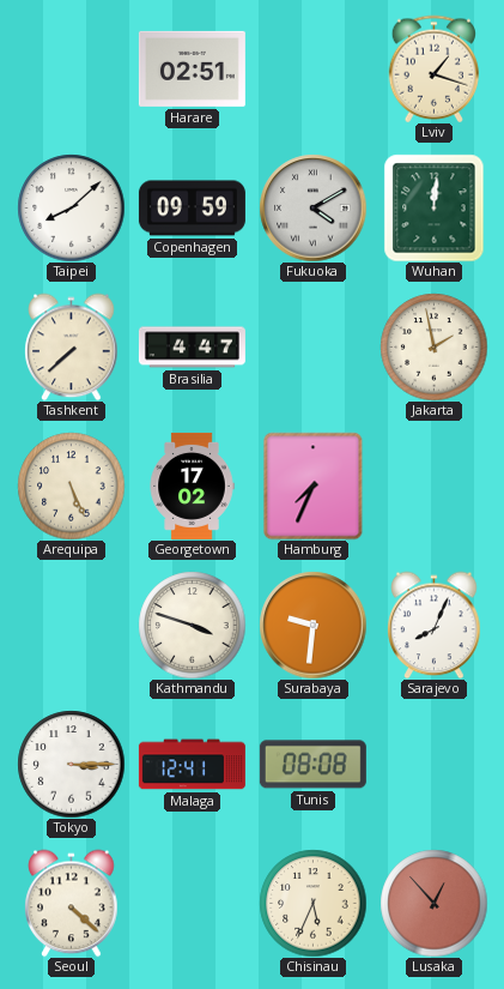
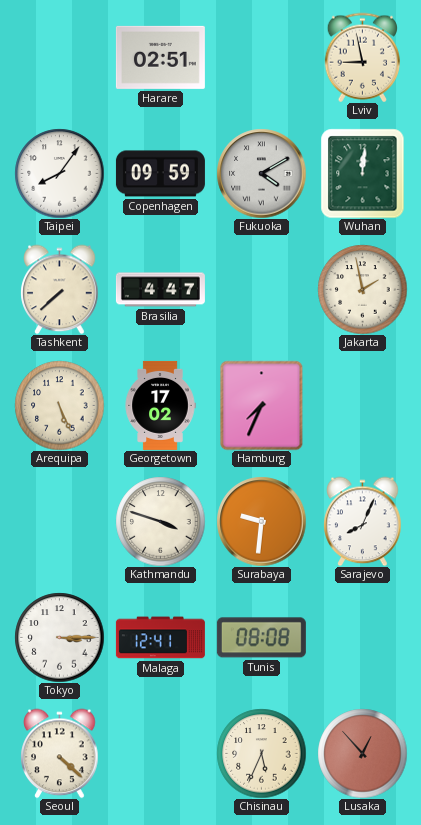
Lviv: 1:18 -> 8:58 (362, 57)
Taipei: 8:08 -> 8:06 (59, 173)
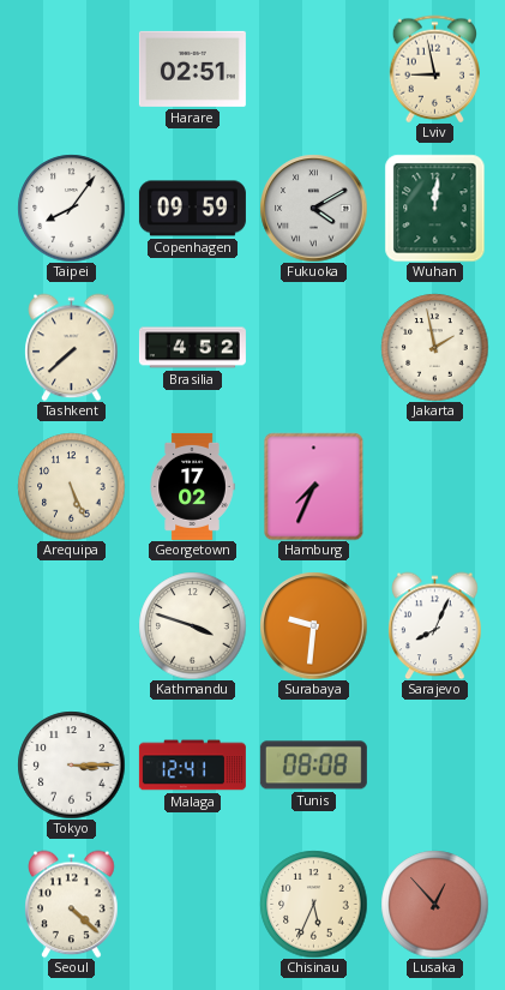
Brasilia: 4:47 -> 4:52 (192, 348)
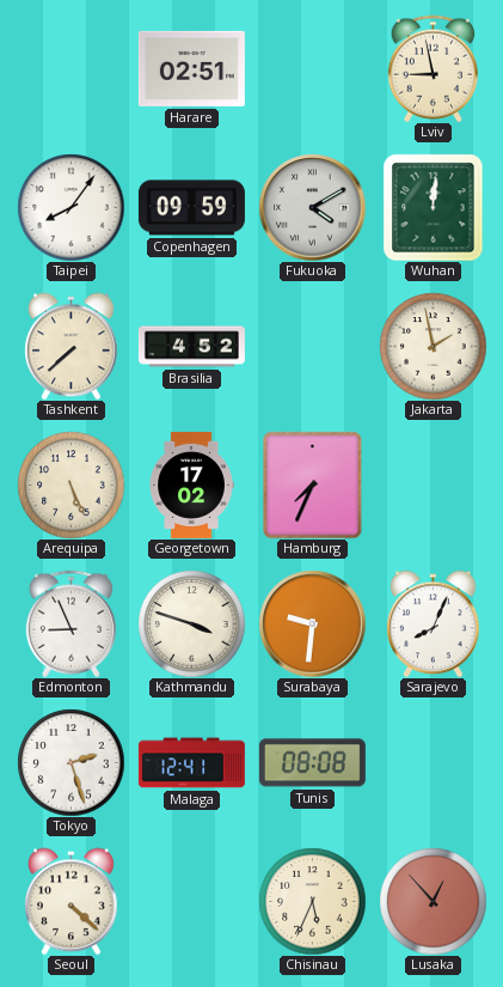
Edmonton: none -> 8:56 (70, 623)
Tokyo: 3:15 -> 2:27 (70, 762)
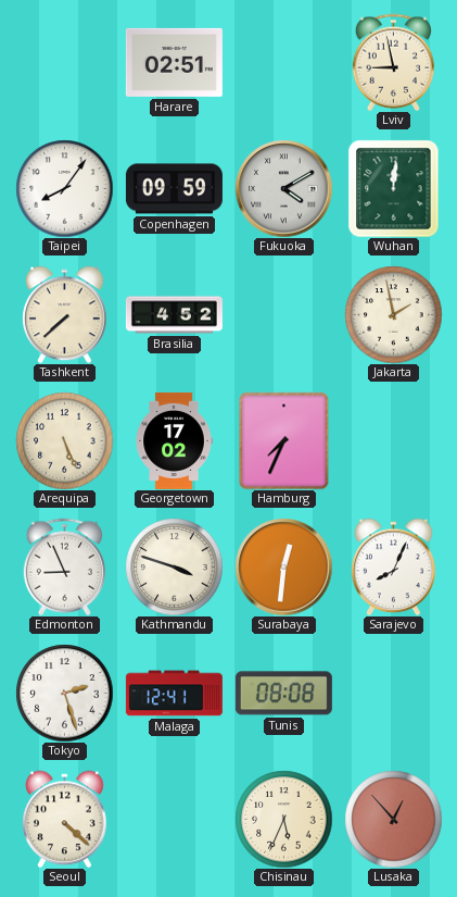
Surabaya: 9:31 -> 12:31 (283, 566)
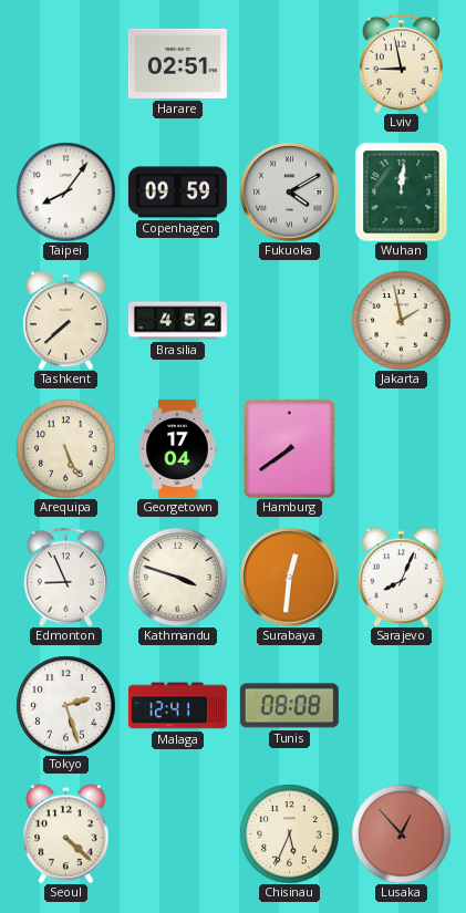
Georgetown: 17:02 -> 17:04 (177, 448)
Hamburg: 7:34 -> 7:39 (290, 448)
